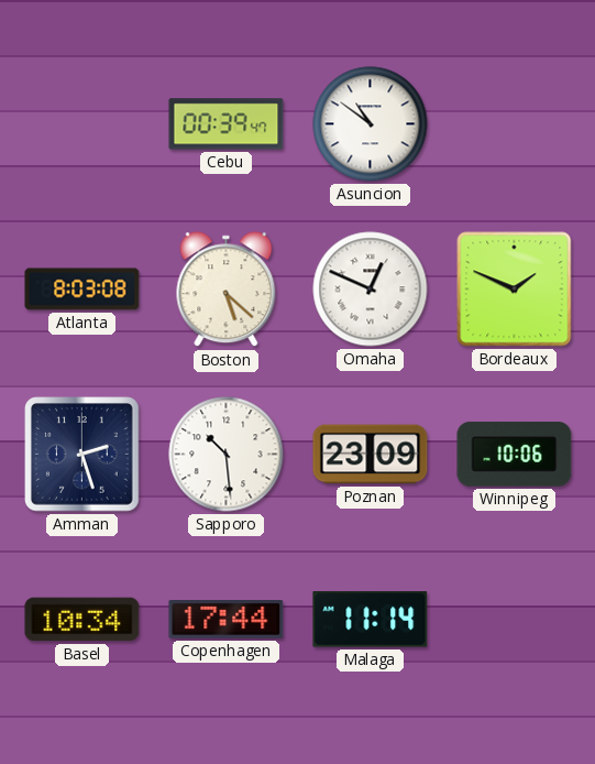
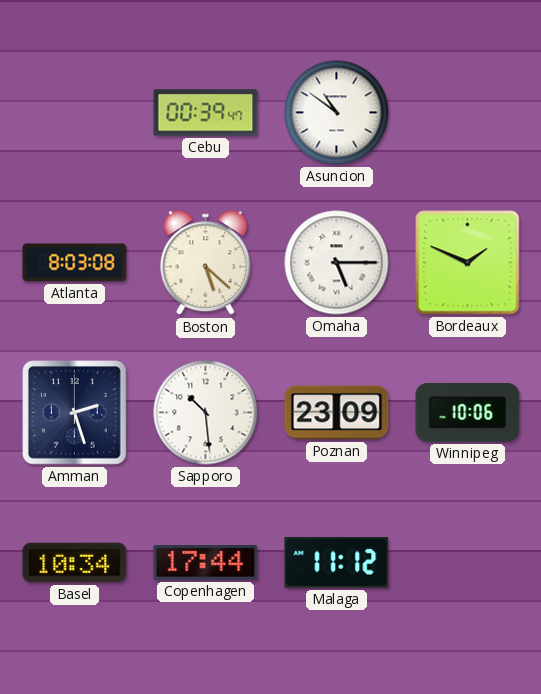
Omaha: 12:49 -> 5:15 (337, 263)
Malaga: 11:14 -> 11:12 (337, 563)
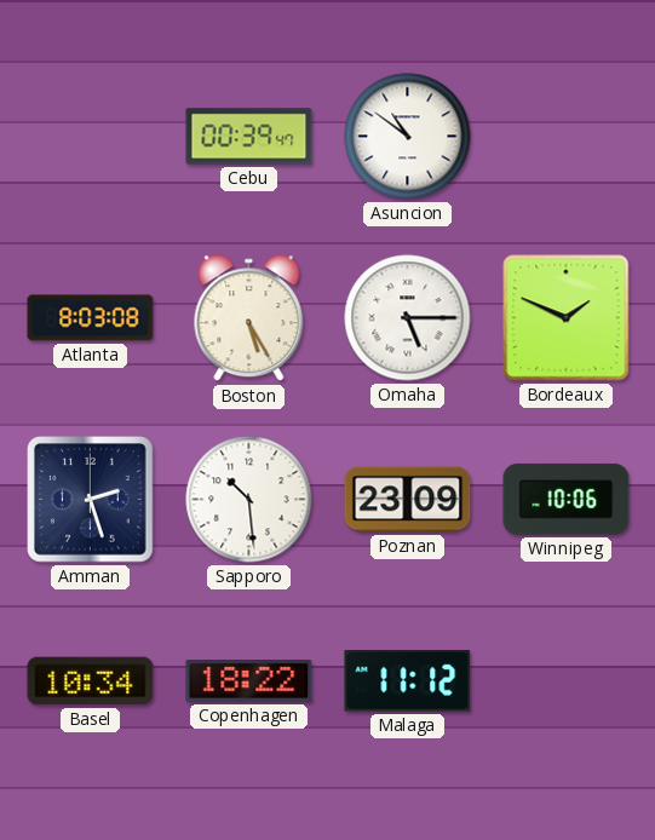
Boston: 5:22 -> 5:25 (249, 318)
Copenhagen: 17:44 -> 18:22 (249, 681)
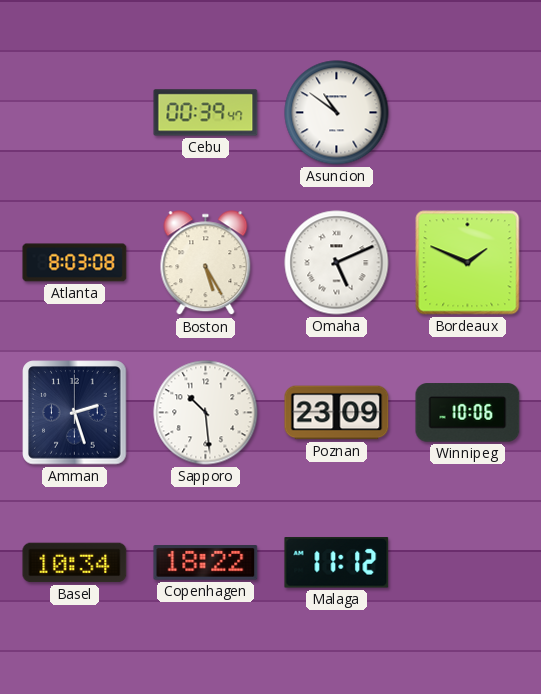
Omaha: 5:15 -> 5:11 (337, 263)
